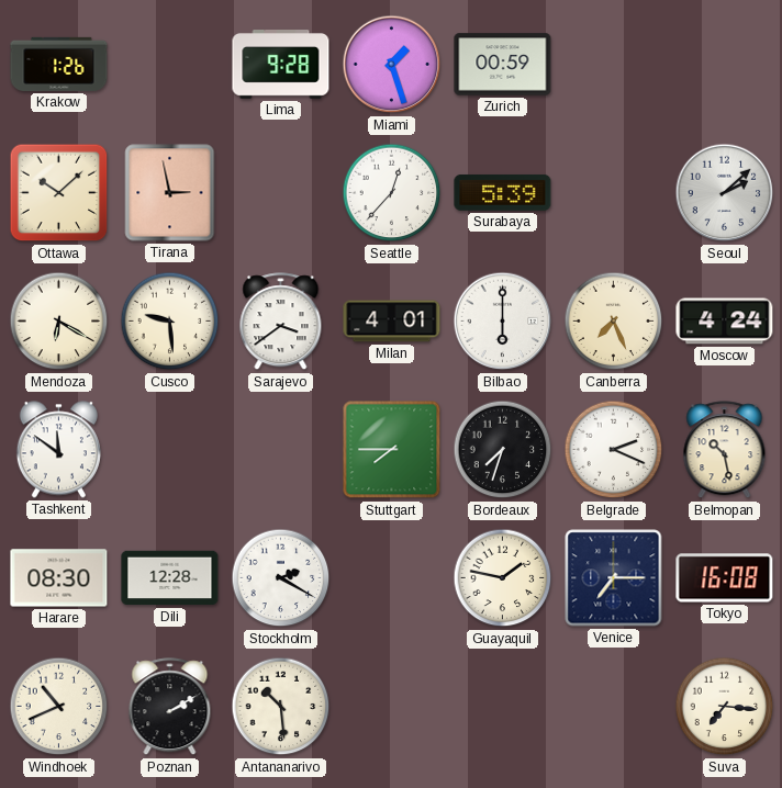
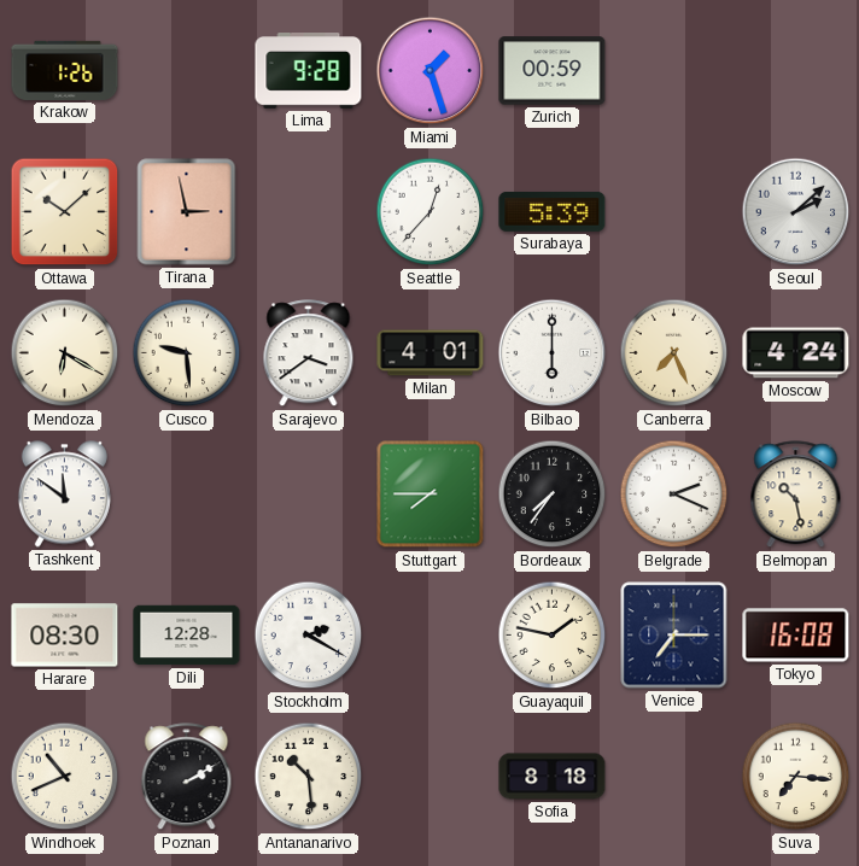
Bordeaux: 7:33 -> 7:36 (553, 495)
Sofia: none -> 8:18 (553, 777)
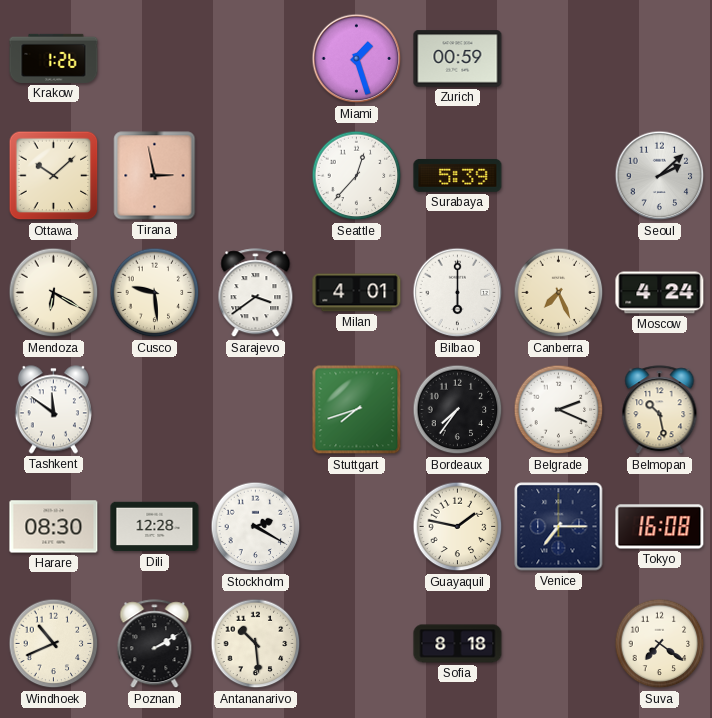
Lima: 9:28 -> none (309, 71)
Stuttgart: 7:45 -> 7:42 (357, 410)
Suva: 7:16 -> 7:21 (660, 644)
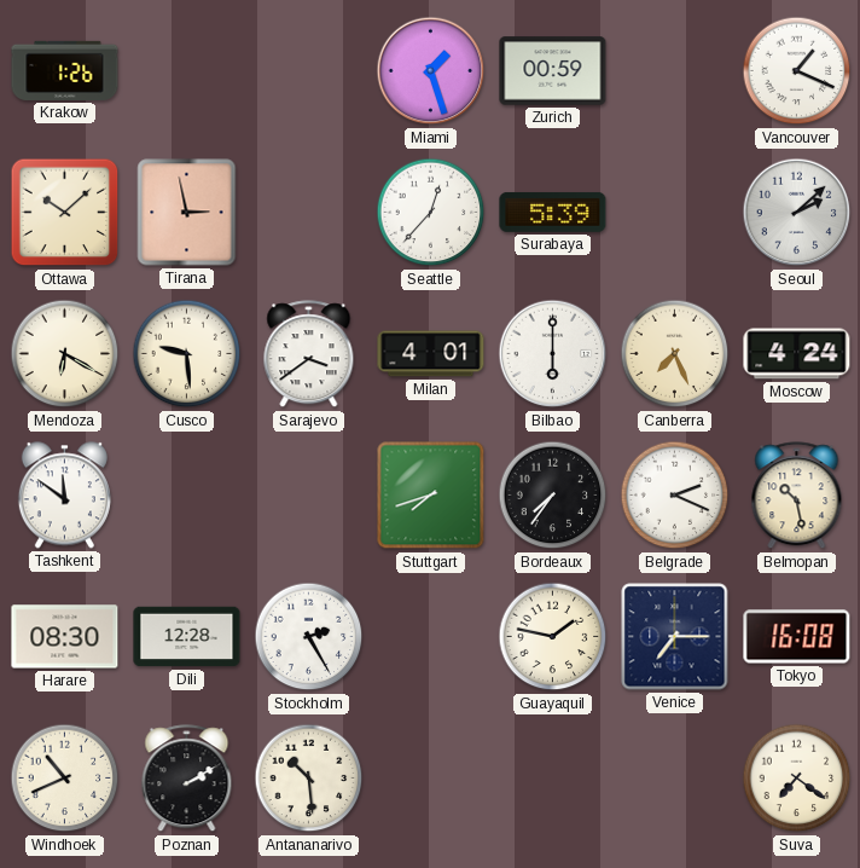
Vancouver: none -> 1:19 (797, 71)
Stockholm: 2:20 -> 2:25 (309, 637)
Sofia: 8:18 -> none (458, 644)
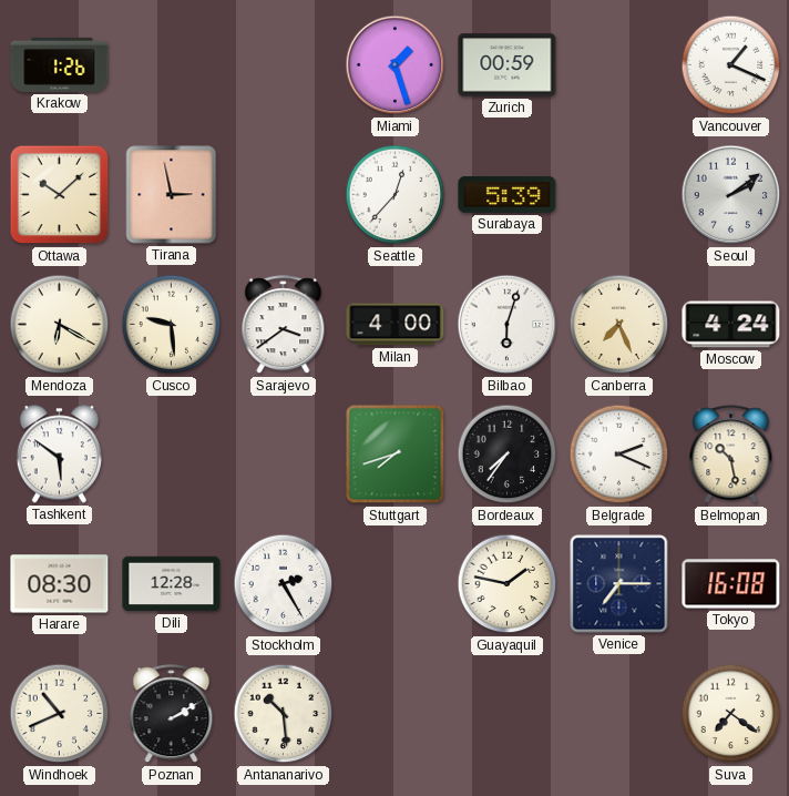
Seoul: 2:08 -> 2:09 (731, 195)
Milan: 4:01 -> 4:00 (396, 325)
Bilbao: 6:00 -> 6:03 (508, 325)
Tashkent: 11:51 -> 5:51 (59, 455)
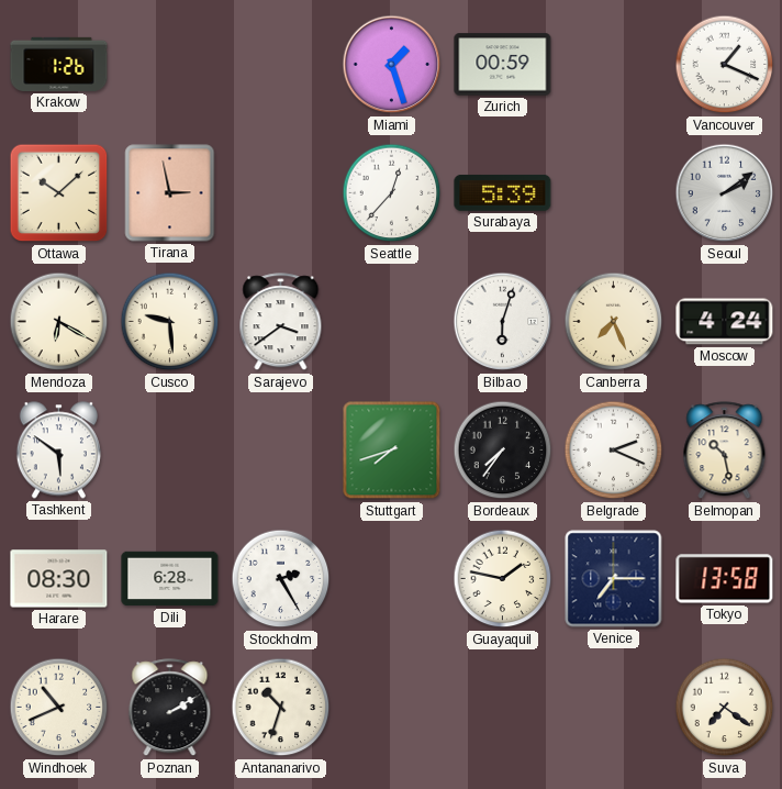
Milan: 4:00 -> none (396, 325)
Dili: 12:28 -> 6:28 (170, 579)
Tokyo: 16:08 -> 13:58 (725, 579)
Antananarivo: 10:29 -> 10:33 (281, 708)
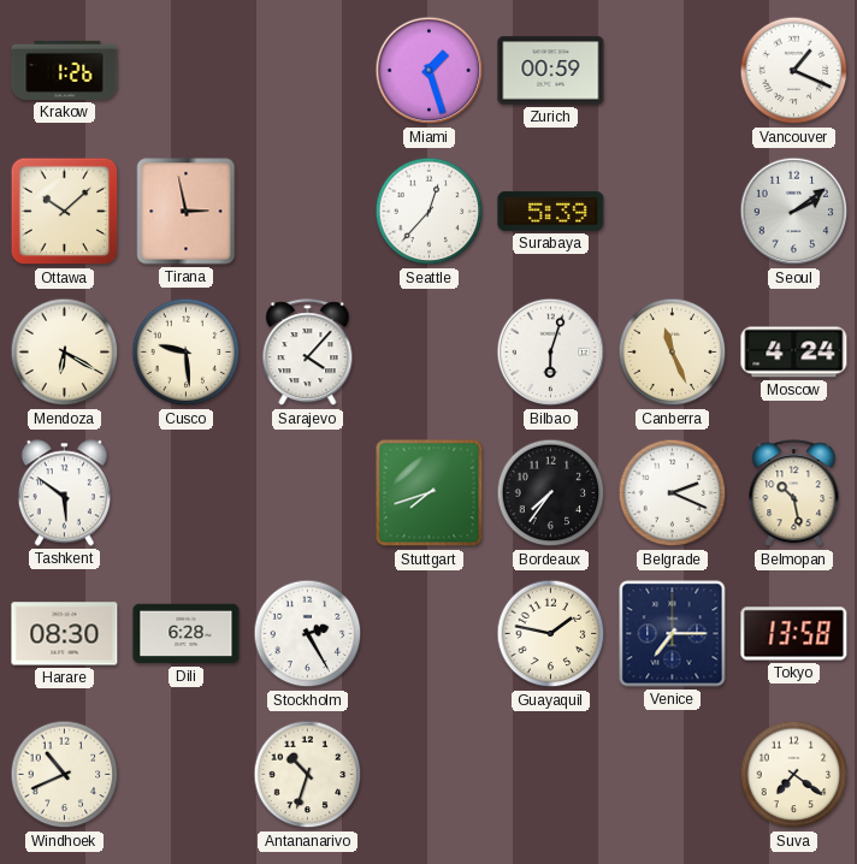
Sarajevo: 3:39 -> 4:07 (308, 353)
Canberra: 7:26 -> 11:26 (673, 353)
Poznan: 2:10 -> none (170, 708)
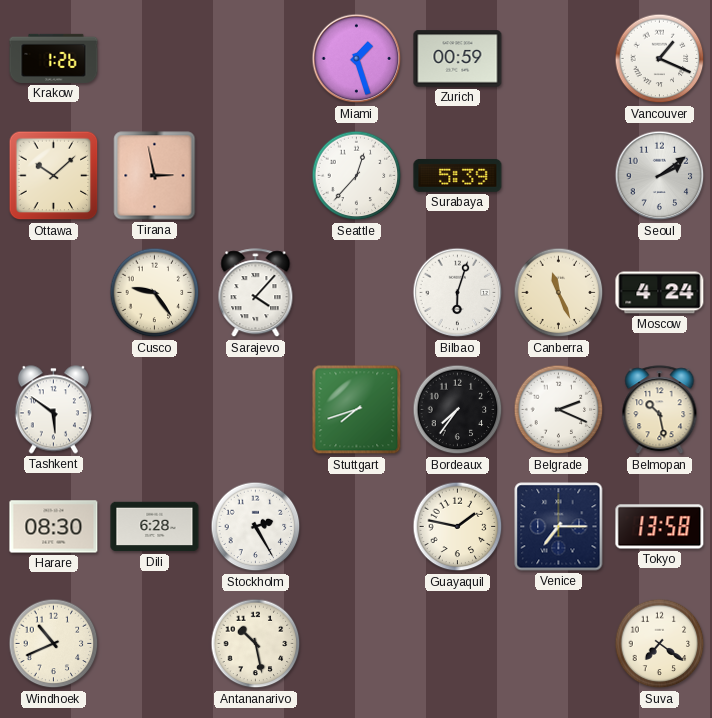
Mendoza: 6:20 -> none (65, 353)
Cusco: 9:29 -> 9:24 (155, 293)
Antananarivo: 10:33 -> 10:28 (256, 644)
